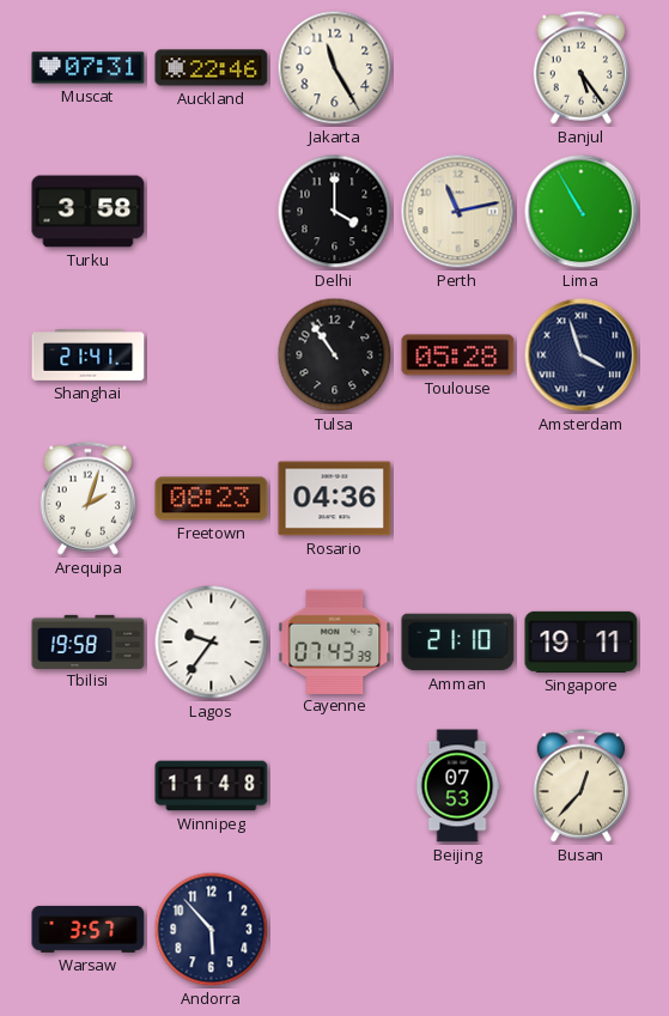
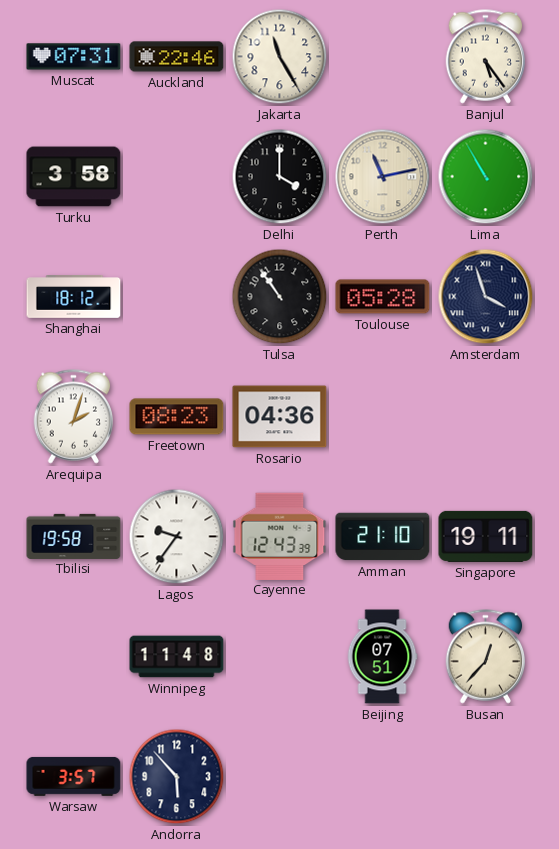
Shanghai: 21:41 -> 18:12 (74, 297)
Cayenne: 07:43 -> 12:43 (280, 536)
Beijing: 07:53 -> 07:51 (382, 657)
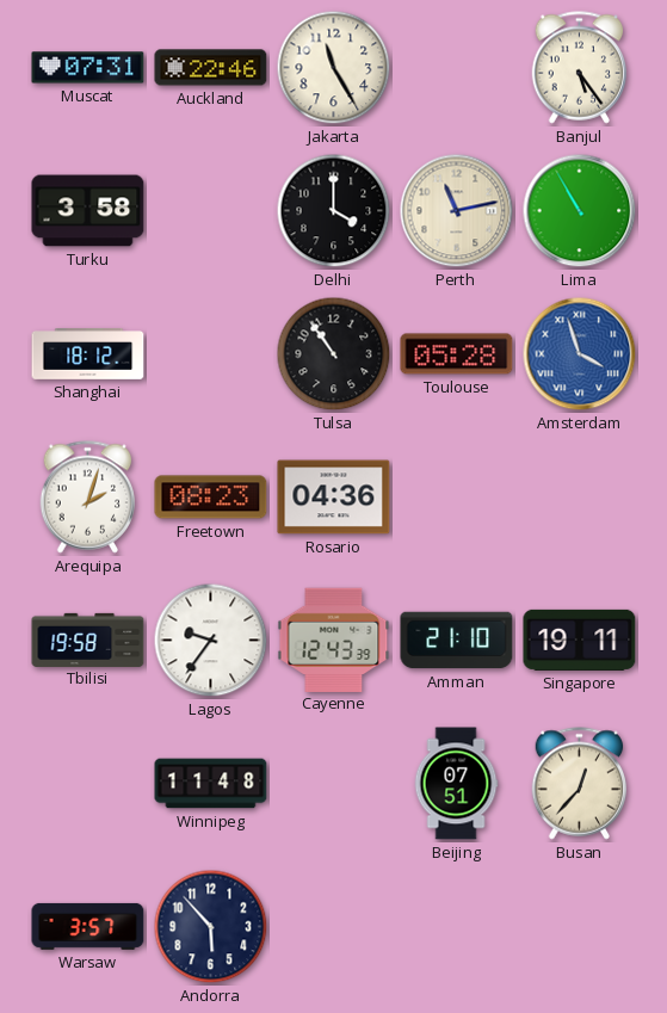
Amsterdam dial: navy -> blue (580, 354)
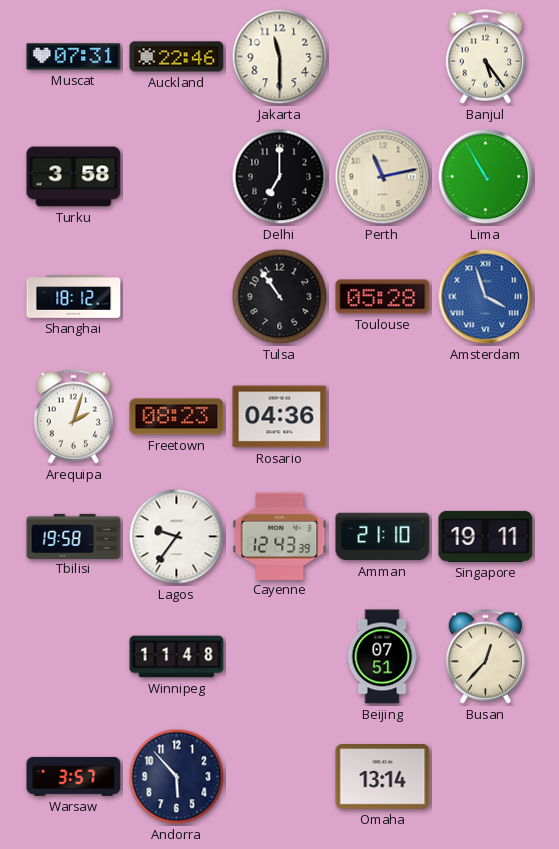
Jakarta: 11:25 -> 11:30 (280, 57)
Delhi: 4:00 -> 7:00 (280, 177)
Omaha: none -> 13:14 (383, 777)
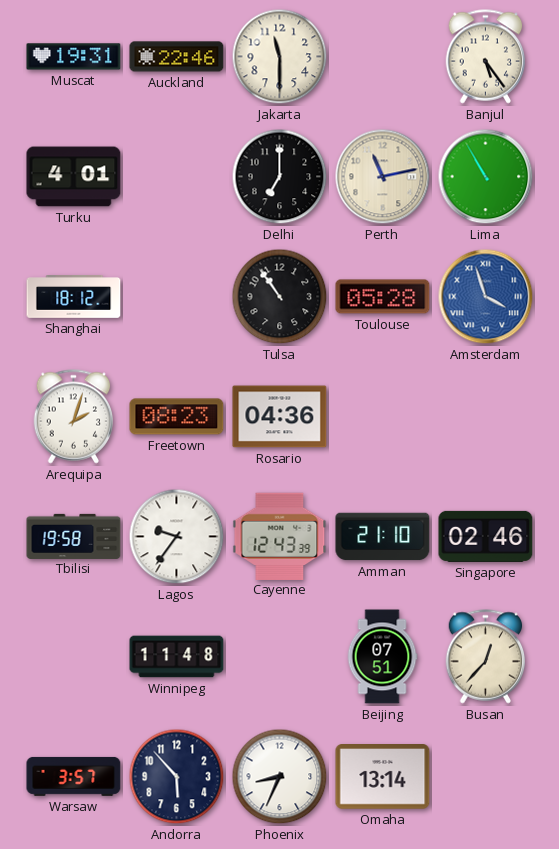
Muscat: 07:31 -> 19:31 (74, 57)
Turku: 3:58 -> 4:01 (74, 177)
Singapore: 19:11 -> 02:46 (486, 536)
Phoenix: none -> 8:34 (280, 777)
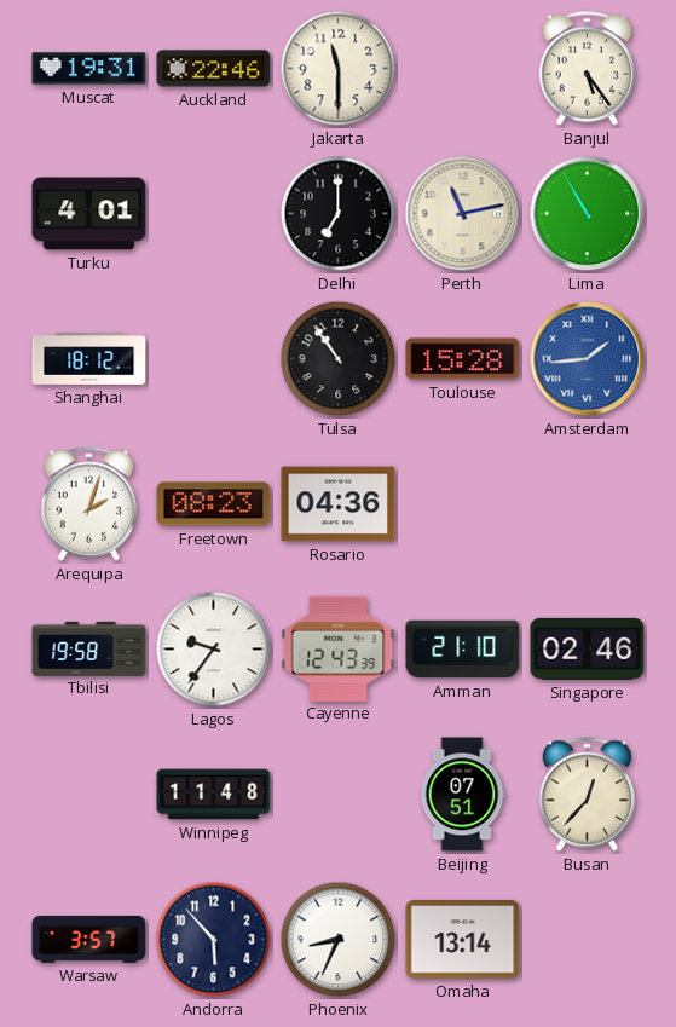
Toulouse: 05:28 -> 15:28 (463, 359)
Amsterdam: 3:57 -> 1:44 (588, 359)
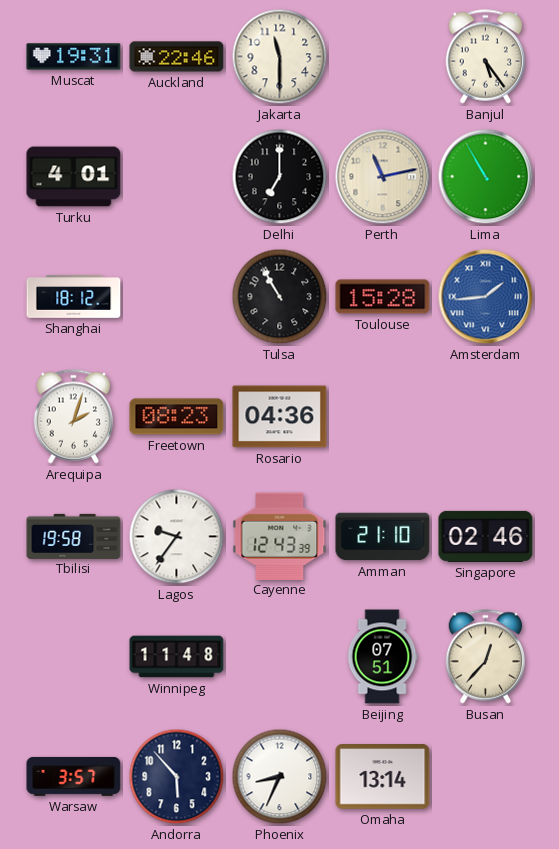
Tulsa: 10:54 -> 10:55 (280, 297)
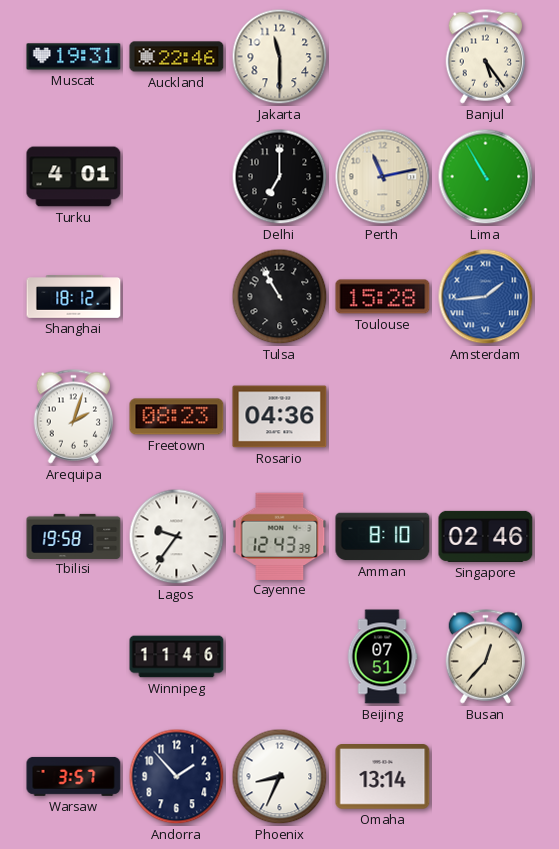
Amman: 21:10 -> 8:10 (383, 537)
Winnipeg: 11:48 -> 11:46 (177, 657)
Andorra: 5:53 -> 1:53 (177, 777)
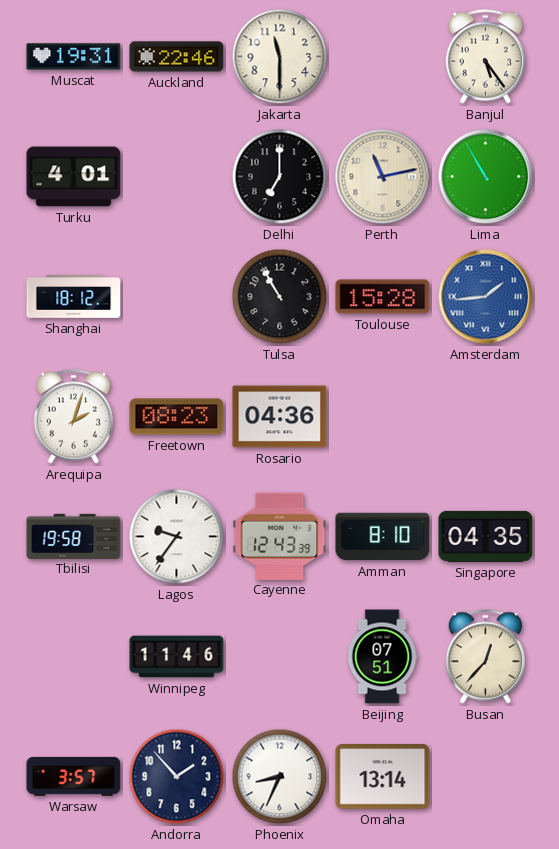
Singapore: 02:46 -> 04:35 (486, 536)
